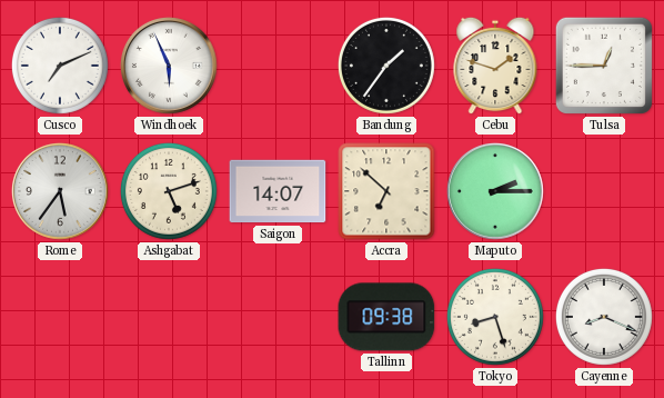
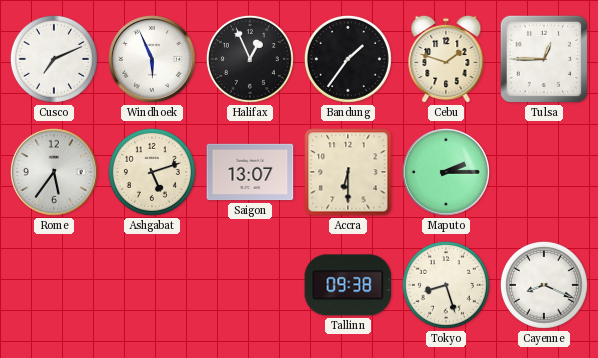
Halifax: none -> 12:56 (250, 59)
Saigon: 14:07 -> 13:07 (250, 172)
Accra: 6:52 -> 6:30 (348, 172)
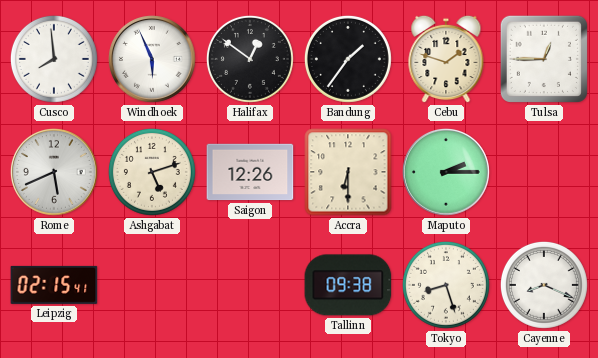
Cusco: 7:11 -> 7:59 (54, 59)
Halifax: 12:56 -> 12:51 (250, 59)
Rome: 5:36 -> 5:41 (54, 172)
Saigon: 13:07 -> 12:26 (250, 172)
Leipzig: none -> 02:15 (54, 285)
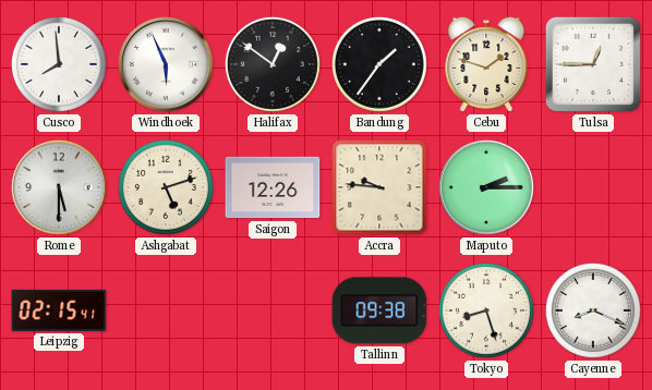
Rome: 5:41 -> 5:30 (59, 187)
Accra: 6:30 -> 9:46 (379, 187)
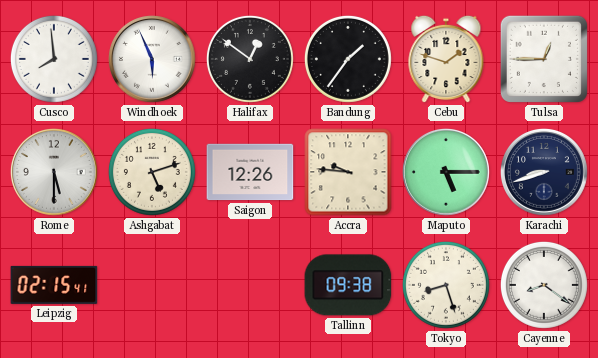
Maputo: 2:15 -> 5:15 (446, 172)
Karachi: none -> 8:42 (544, 172)
Cayenne: 8:19 -> 8:21 (544, 285)
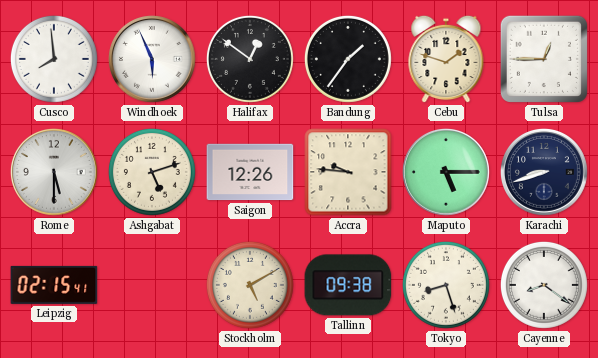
Stockholm: none -> 5:10 (250, 285)
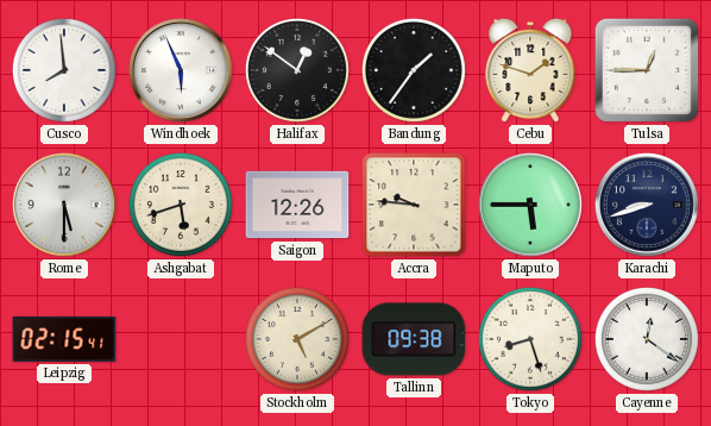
Ashgabat: 5:12 -> 5:42 (181, 205)
Maputo: 5:15 -> 5:45 (530, 205)
Cayenne: 8:21 -> 12:21 (647, 339)
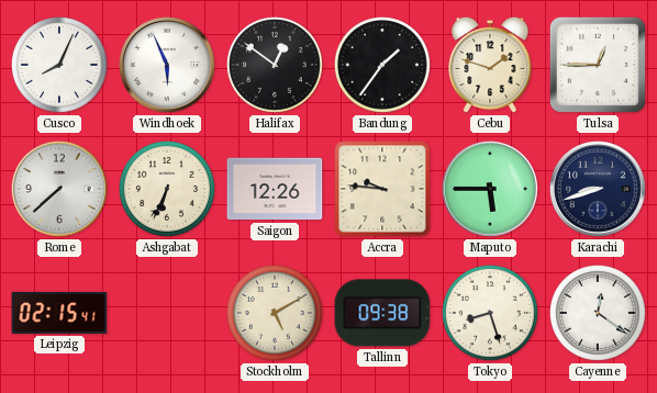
Cusco: 7:59 -> 8:04 (59, 65)
Rome: 5:30 -> 7:38 (59, 189)
Ashgabat: 5:42 -> 6:34 (167, 189)
